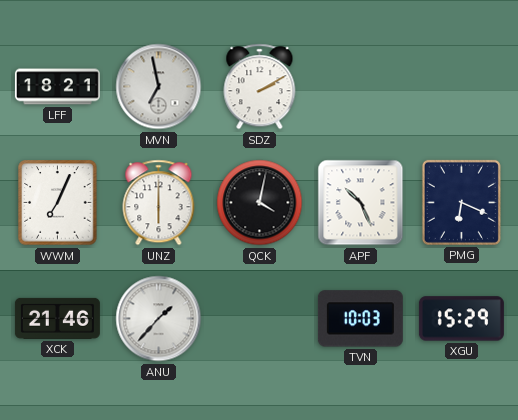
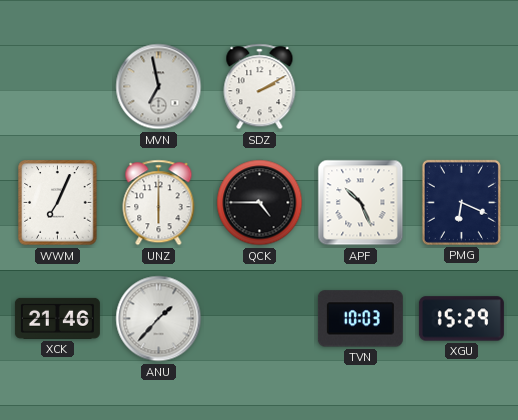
LFF: 18:21 -> none (57, 87)
QCK: 4:02 -> 4:45 (260, 203)
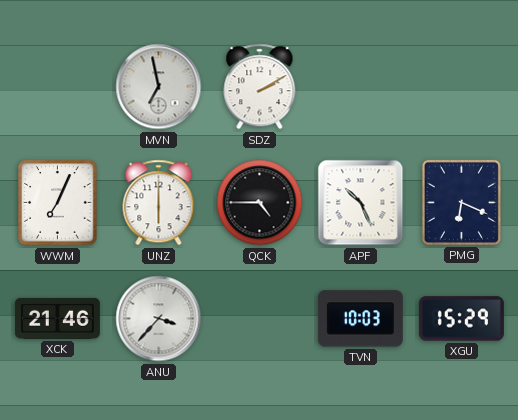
ANU: 1:37 -> 3:37 (159, 319)
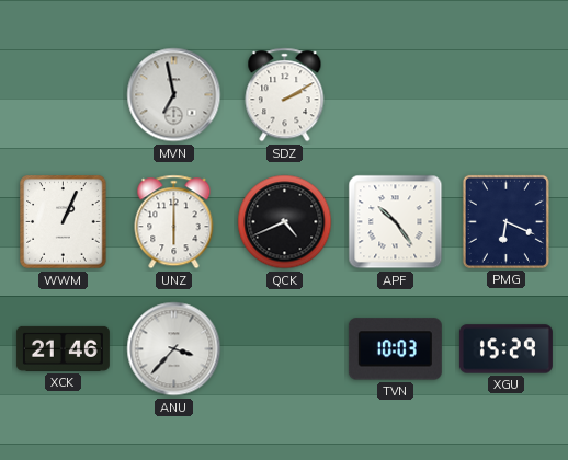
WWM: 7:04 -> 1:04 (64, 222)
QCK: 4:45 -> 4:41 (285, 222)
APF: 10:26 -> 10:24 (396, 222)
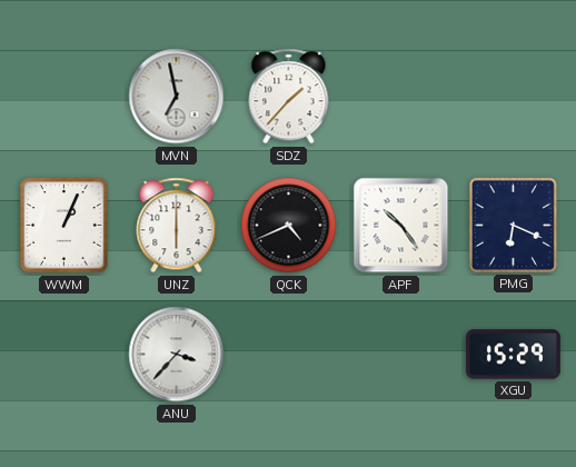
SDZ: 2:10 -> 1:37 (289, 97)
XCK: 21:46 -> none (63, 348)
TVN: 10:03 -> none (395, 349)
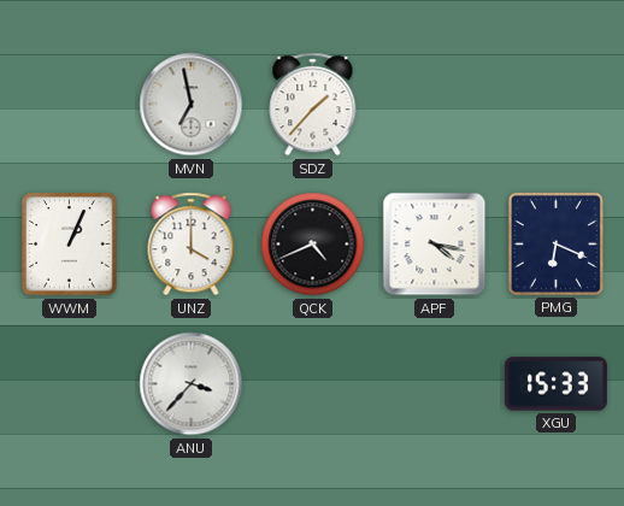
UNZ: 6:00 -> 4:00 (192, 245)
APF: 10:24 -> 4:17 (435, 245)
XGU: 15:29 -> 15:33 (555, 384)
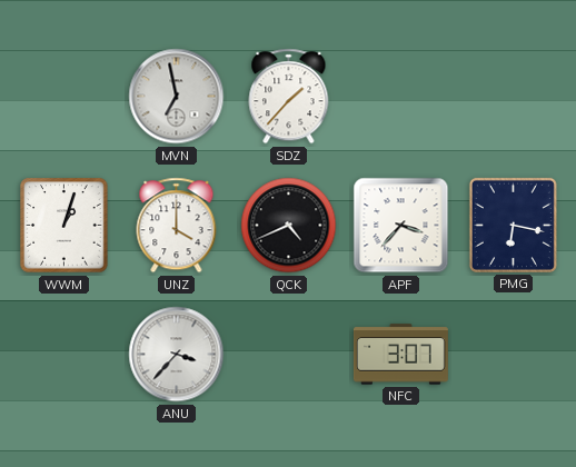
WWM: 1:04 -> 1:03 (64, 226)
APF: 4:17 -> 3:37 (401, 226)
PMG: 6:19 -> 6:17 (513, 225)
NFC: none -> 3:07 (400, 355)
XGU: 15:33 -> none (555, 384)
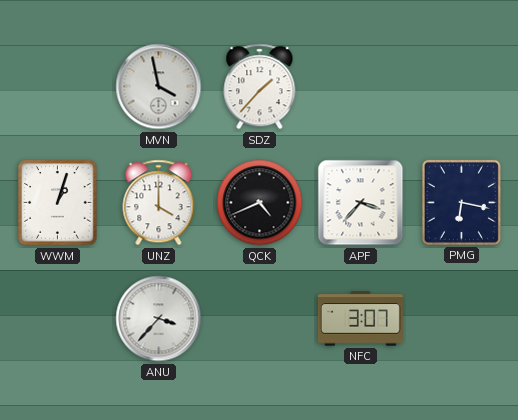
MVN: 6:58 -> 3:58 (159, 87)
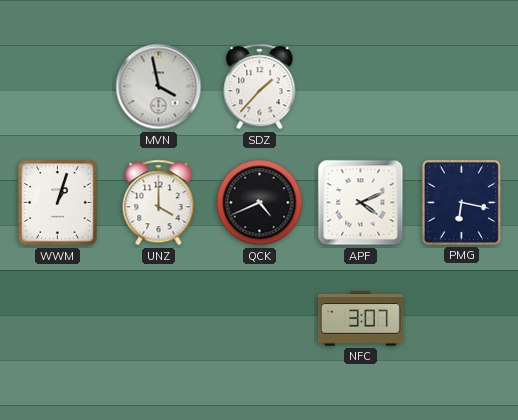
APF: 3:37 -> 4:11 (361, 203)
ANU: 3:37 -> none (159, 319)
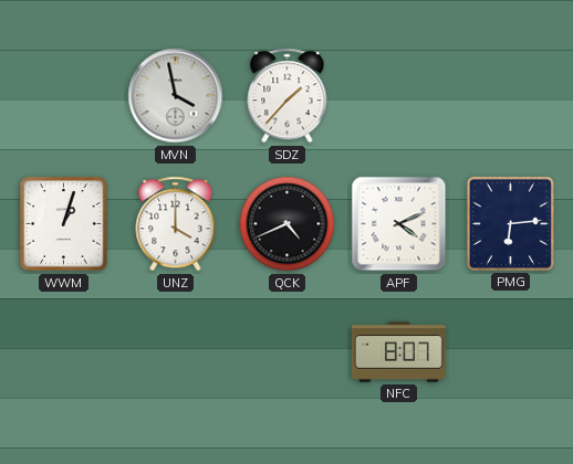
PMG: 6:17 -> 6:14 (510, 223)
NFC: 3:07 -> 8:07 (398, 352)
